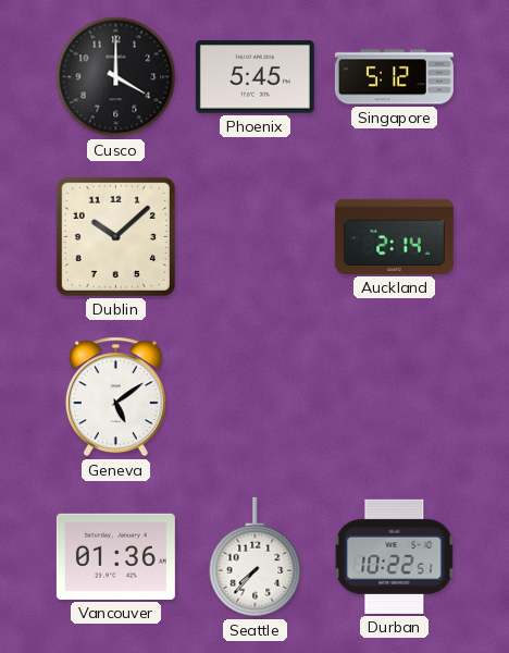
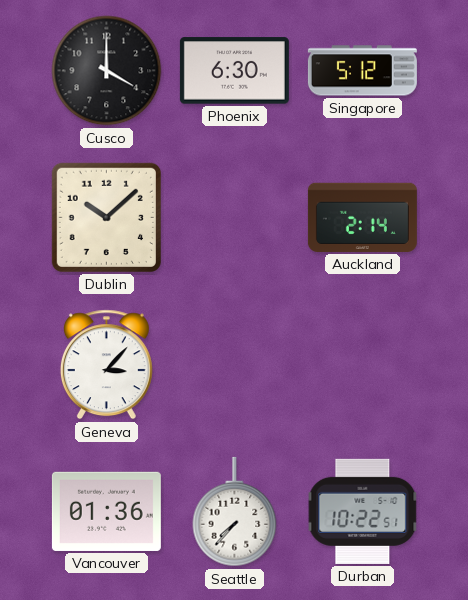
Phoenix: 5:45 -> 6:30 (234, 71)
Geneva: 5:09 -> 3:07 (106, 365)
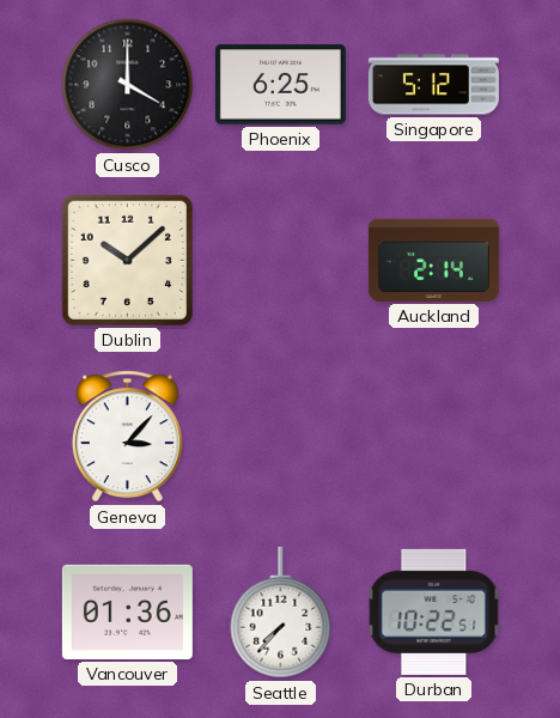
Phoenix: 6:30 -> 6:25 (280, 85)
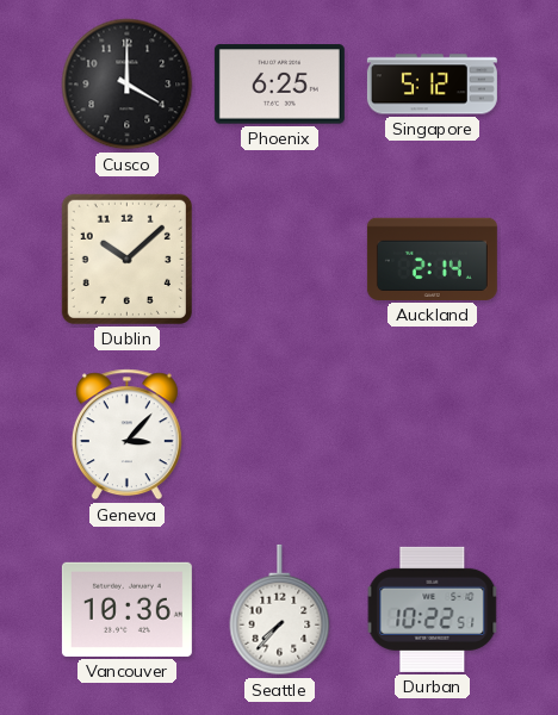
Vancouver: 01:36 -> 10:36 (126, 609)
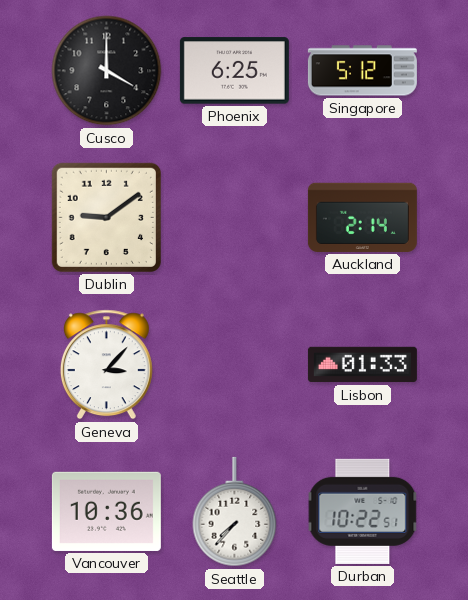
Dublin: 10:08 -> 9:09 (106, 217)
Lisbon: none -> 01:33 (362, 365)
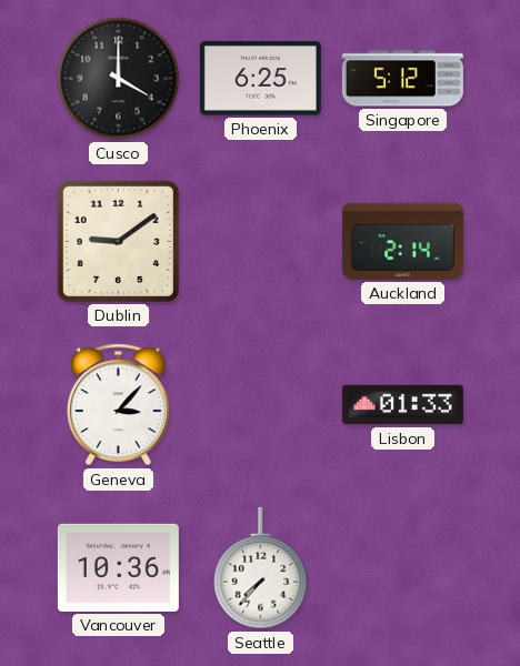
Durban: 10:22 -> none (363, 511)
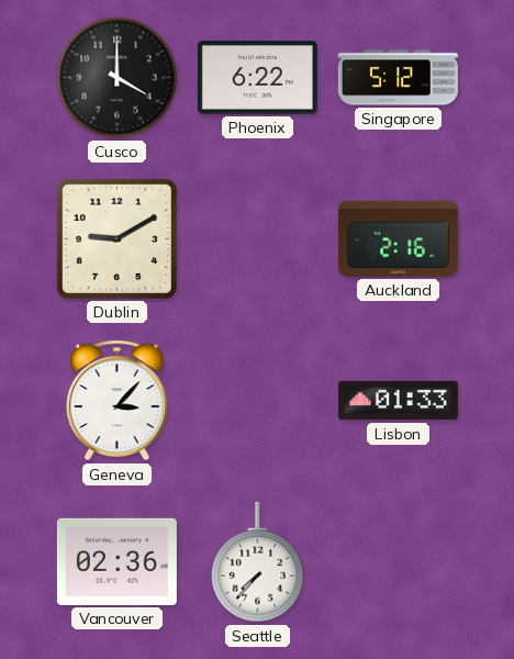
Phoenix: 6:25 -> 6:22 (257, 78)
Dublin: 9:09 -> 9:10 (116, 238)
Auckland: 2:14 -> 2:16 (398, 238)
Vancouver: 10:36 -> 02:36 (116, 561)
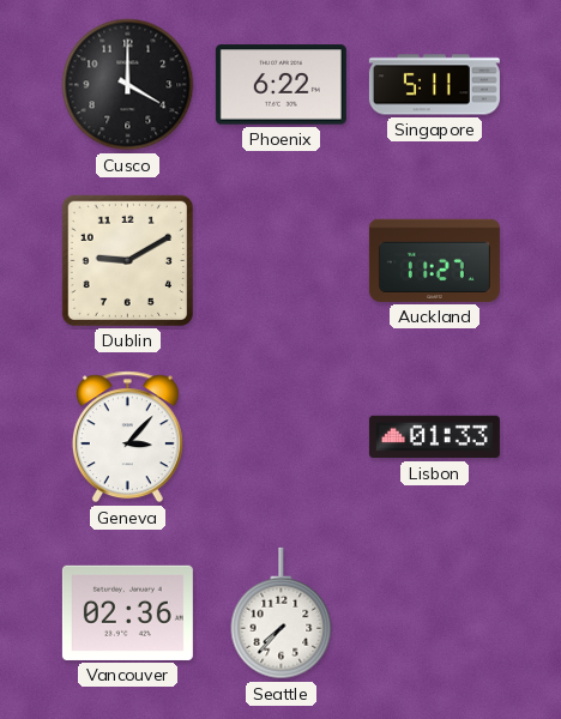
Singapore: 5:12 -> 5:11 (434, 85)
Auckland: 2:16 -> 11:27 (434, 260)
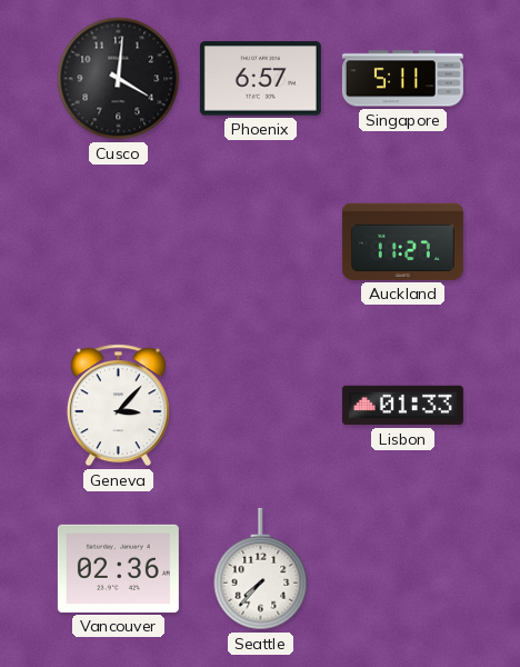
Cusco: 4:00 -> 4:01 (119, 79)
Phoenix: 6:22 -> 6:57 (260, 79)
Dublin: 9:10 -> none (127, 260)
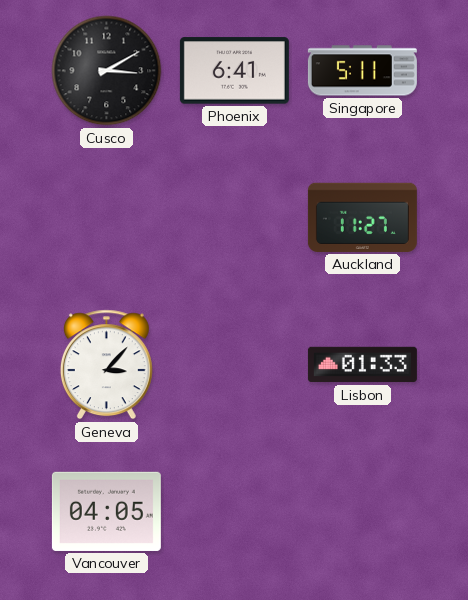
Cusco: 4:01 -> 3:10 (107, 71)
Phoenix: 6:57 -> 6:41 (234, 71)
Vancouver: 02:36 -> 04:05 (106, 511)
Seattle: 7:37 -> none (261, 569)
